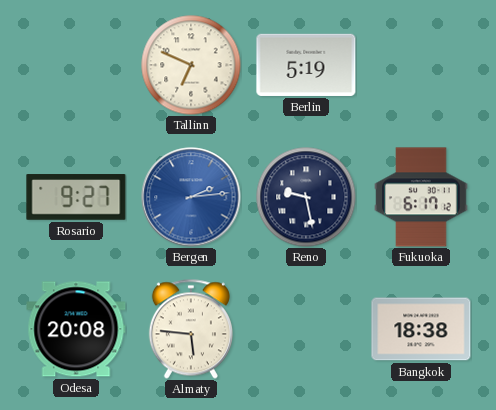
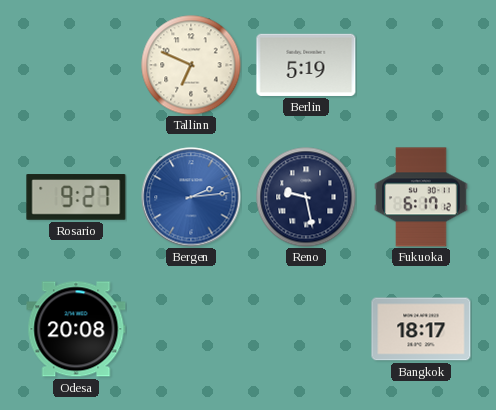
Almaty: 5:46 -> none (191, 329)
Bangkok: 18:38 -> 18:17 (421, 329)
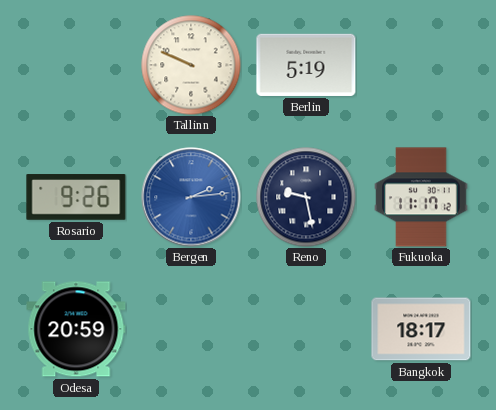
Tallinn: 6:49 -> 9:49 (191, 65)
Rosario: 9:27 -> 9:26 (76, 197)
Fukuoka: 6:17 -> 11:17 (421, 197)
Odesa: 20:08 -> 20:59 (76, 329)
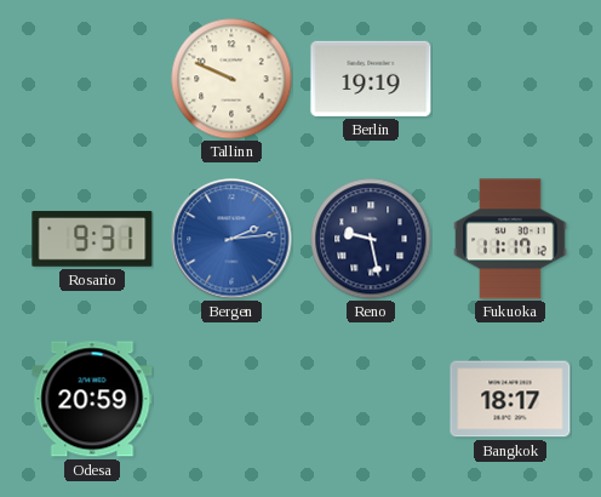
Berlin: 5:19 -> 19:19 (371, 79)
Rosario: 9:26 -> 9:31 (92, 239)
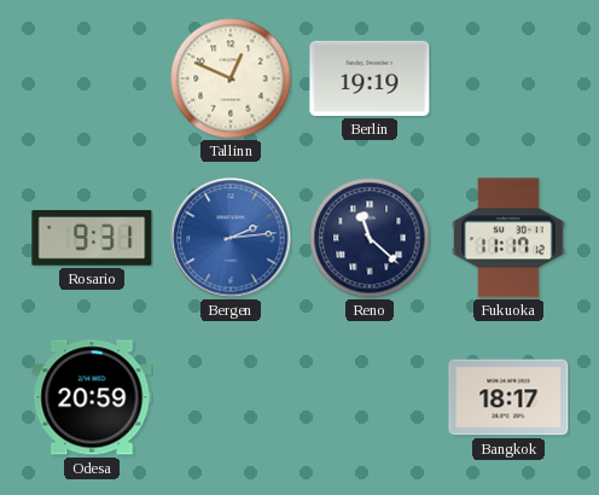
Tallinn: 9:49 -> 12:49 (231, 78)
Reno: 9:28 -> 11:22 (370, 238)
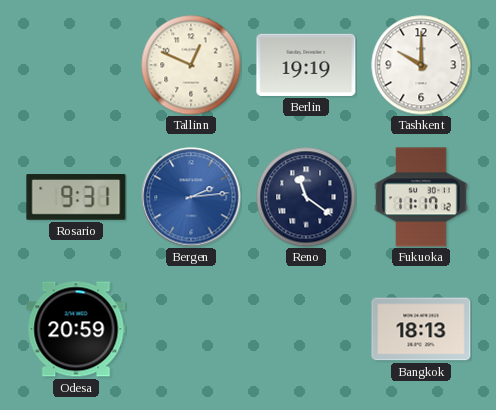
Tashkent: none -> 10:00 (421, 65)
Reno: 11:22 -> 11:21 (306, 197)
Bangkok: 18:17 -> 18:13 (421, 329)
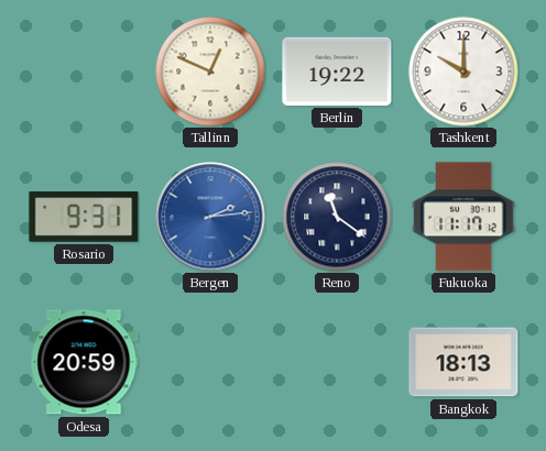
Berlin: 19:19 -> 19:22 (337, 71)
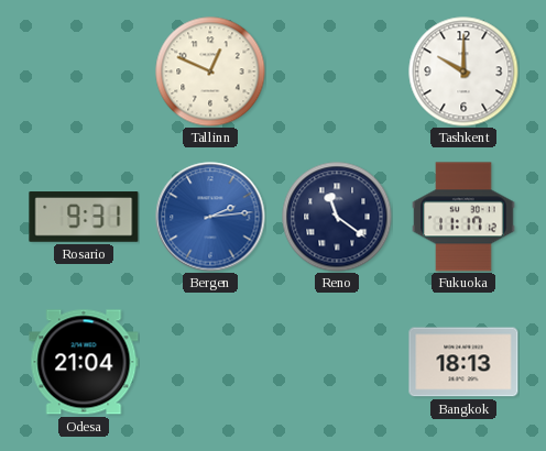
Berlin: 19:22 -> none (337, 71)
Odesa: 20:59 -> 21:04 (84, 362)
